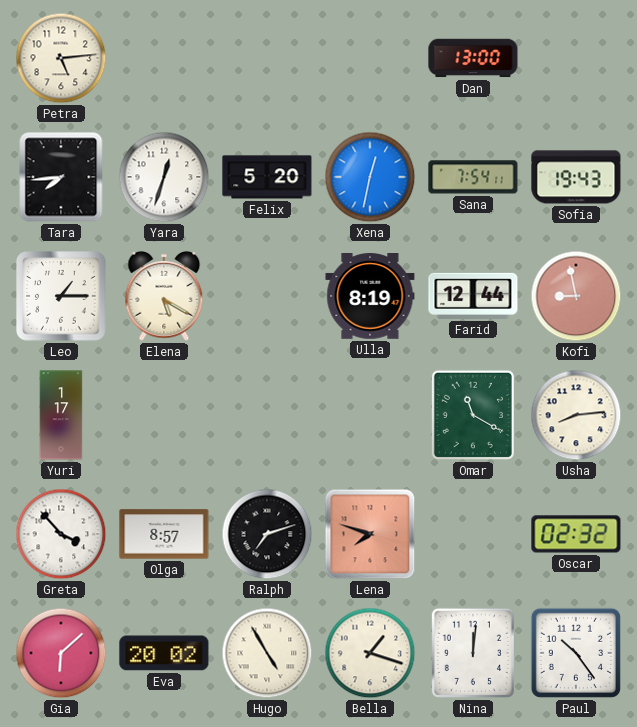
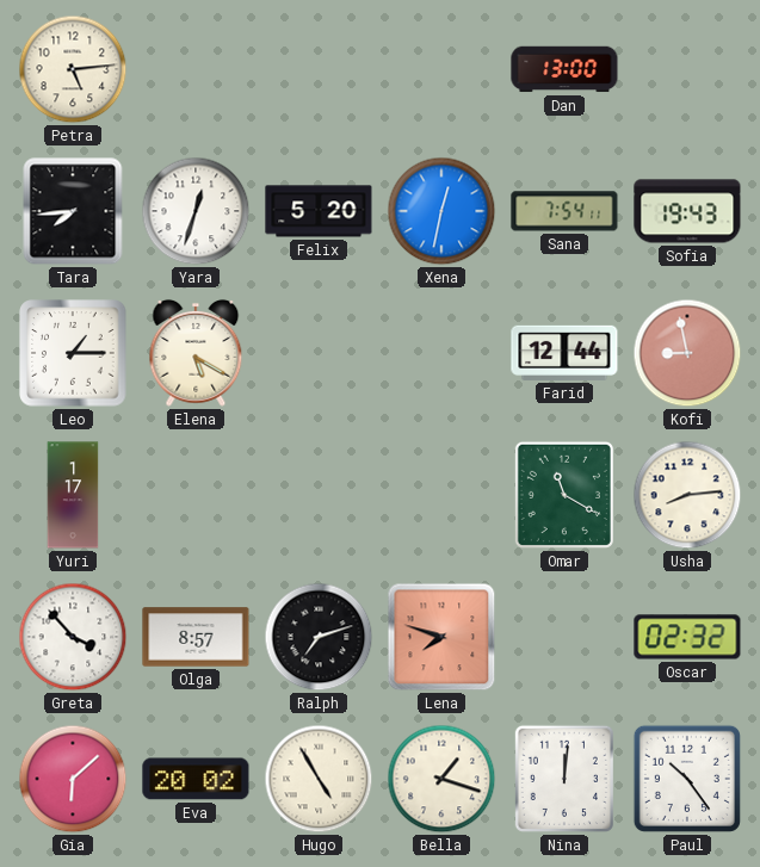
Ulla: 8:19 -> none (370, 296)
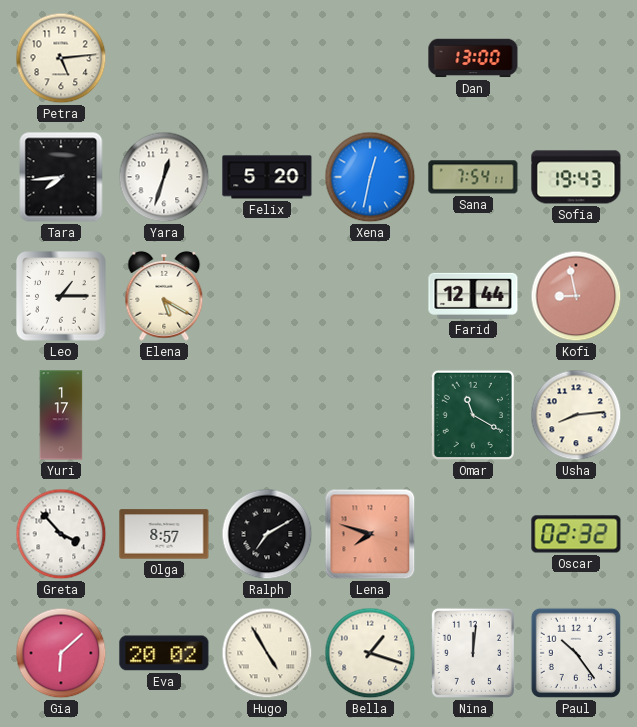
Ralph: 7:12 -> 7:10 (267, 534)
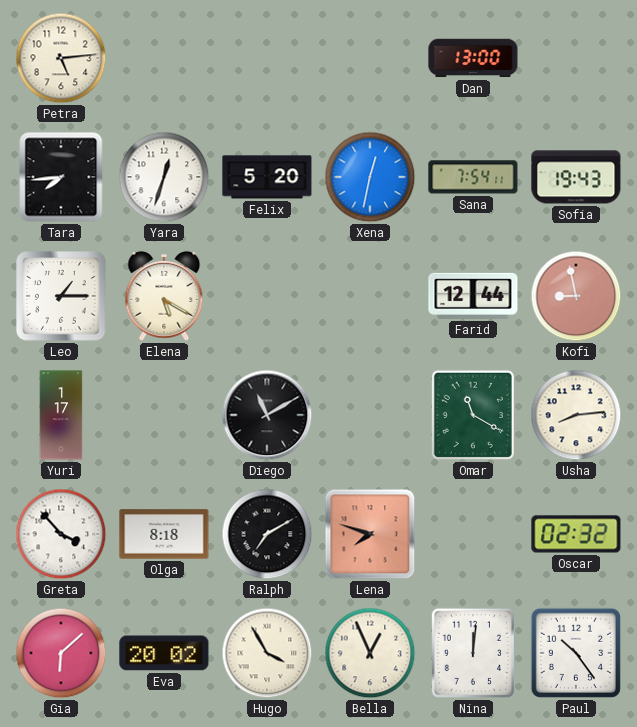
Diego: none -> 11:10 (267, 415)
Olga: 8:57 -> 8:18 (164, 534)
Hugo: 4:55 -> 3:55 (267, 653)
Bella: 1:18 -> 12:56 (370, 653)
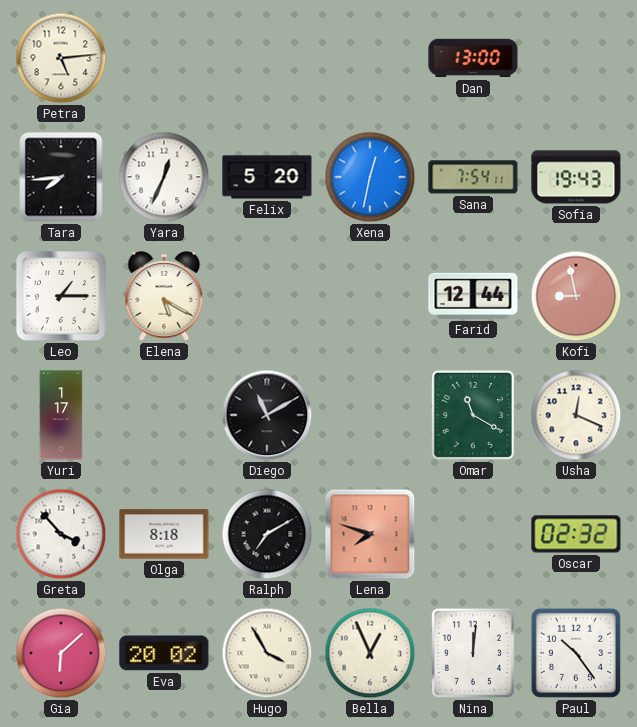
Yara: 12:33 -> 12:34 (164, 177)
Usha: 8:14 -> 12:19 (576, 415)
